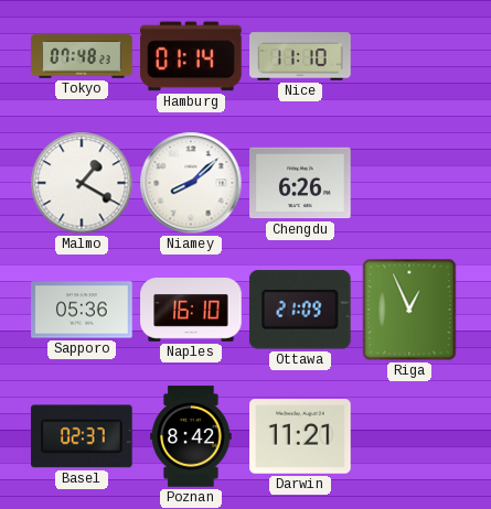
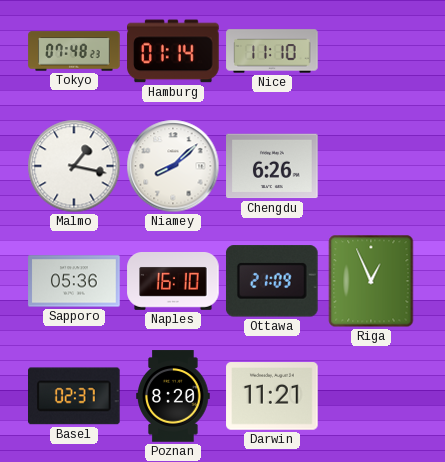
Malmo: 1:20 -> 1:17 (74, 166)
Poznan: 8:42 -> 8:20 (173, 396)
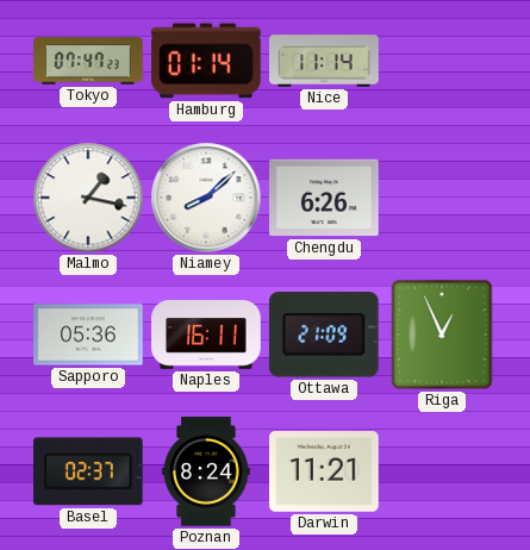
Tokyo: 07:48 -> 07:47 (88, 61)
Nice: 11:10 -> 11:14 (324, 61)
Naples: 16:10 -> 16:11 (206, 336)
Poznan: 8:20 -> 8:24 (206, 471)
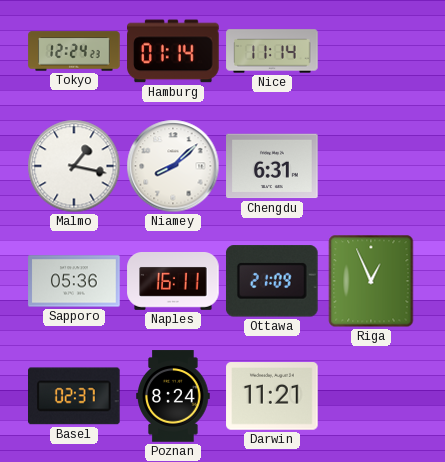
Tokyo: 07:47 -> 12:24 (74, 51)
Chengdu: 6:26 -> 6:31 (272, 166)
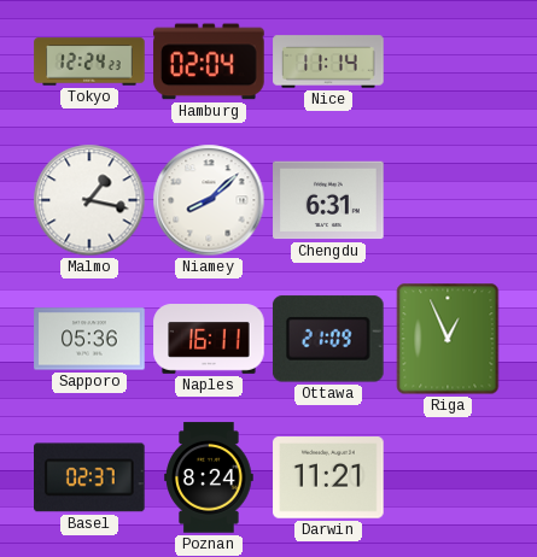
Hamburg: 01:14 -> 02:04 (209, 61)
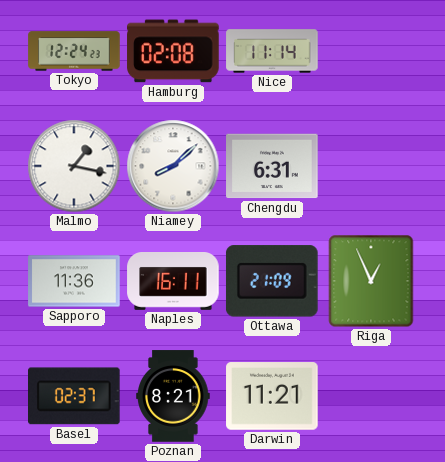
Hamburg: 02:04 -> 02:08 (173, 51)
Sapporo: 05:36 -> 11:36 (74, 281)
Poznan: 8:24 -> 8:21 (173, 396)
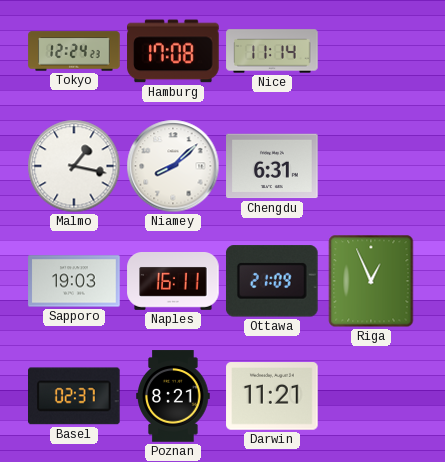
Hamburg: 02:08 -> 17:08 (173, 51)
Sapporo: 11:36 -> 19:03 (74, 281)
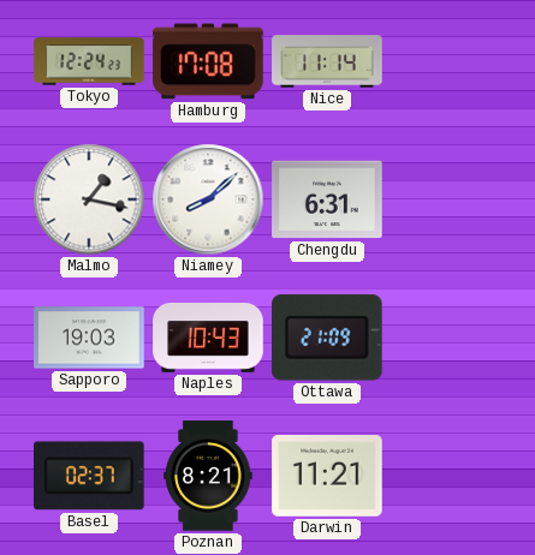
Naples: 16:11 -> 10:43 (208, 339)
Riga: 12:56 -> none (371, 281)
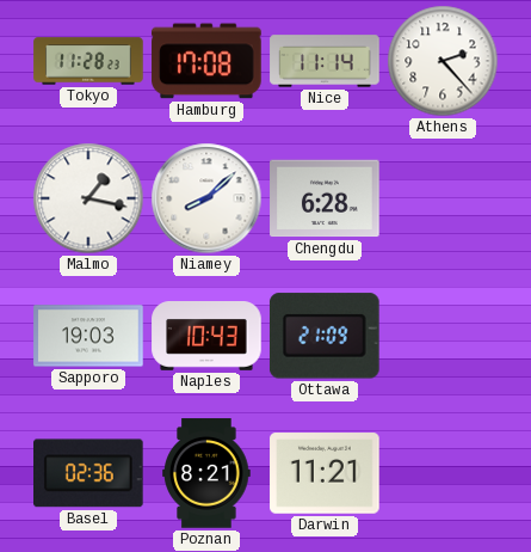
Tokyo: 12:24 -> 11:28 (88, 61)
Athens: none -> 2:23 (443, 61)
Chengdu: 6:31 -> 6:28 (325, 198)
Basel: 02:37 -> 02:36 (89, 473)
